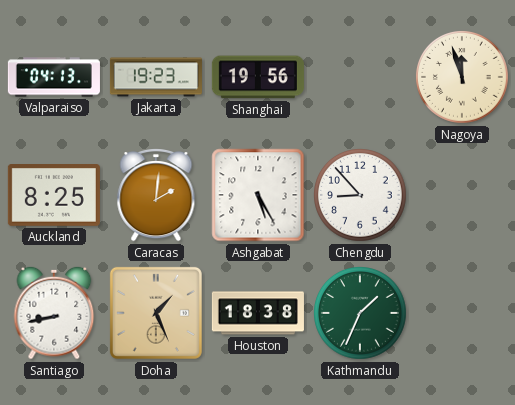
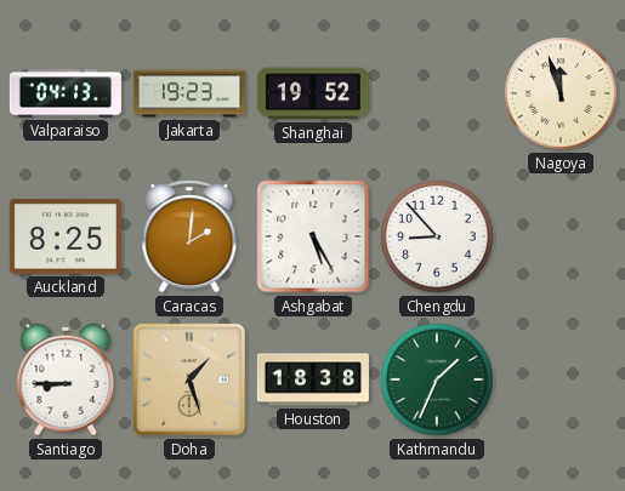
Shanghai: 19:56 -> 19:52 (313, 93)
Santiago: 8:43 -> 8:45 (66, 379)
Doha: 1:26 -> 1:27 (189, 379)
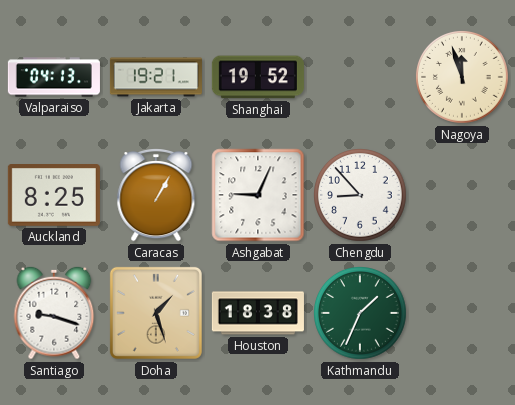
Jakarta: 19:23 -> 19:21 (156, 77)
Caracas: 2:01 -> 1:05 (156, 196)
Ashgabat: 5:25 -> 9:04 (258, 195)
Santiago: 8:45 -> 9:18 (54, 313)
